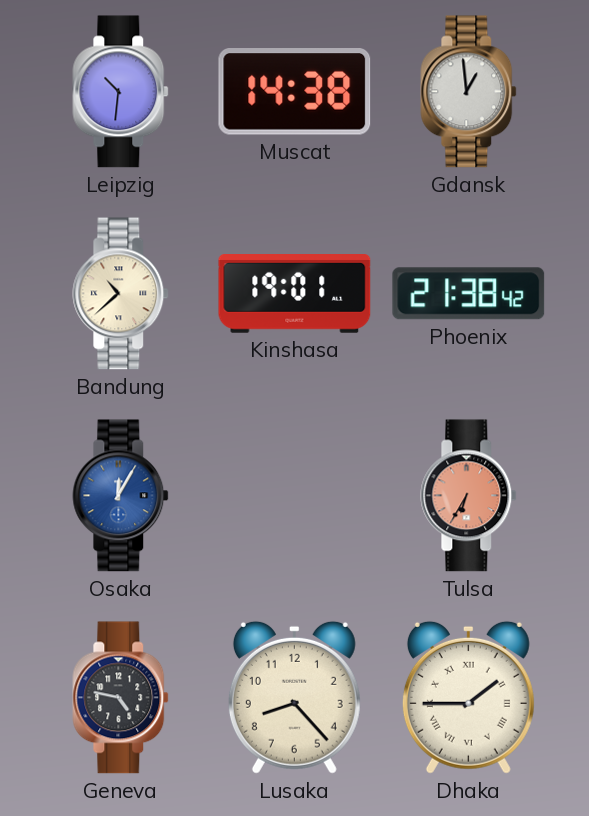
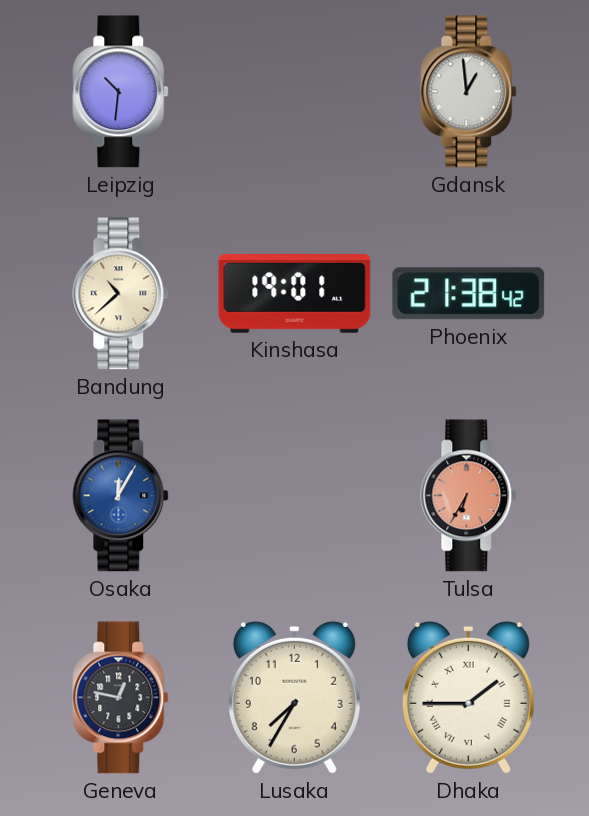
Muscat: 14:38 -> none (295, 92)
Geneva: 4:47 -> 12:47 (121, 698)
Lusaka: 8:23 -> 7:35 (294, 697)
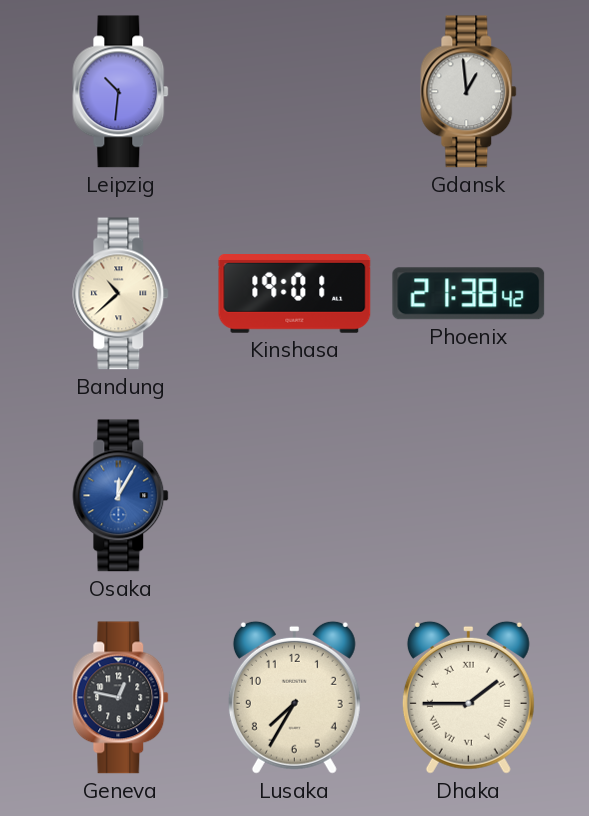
Tulsa: 6:35 -> none (469, 496)
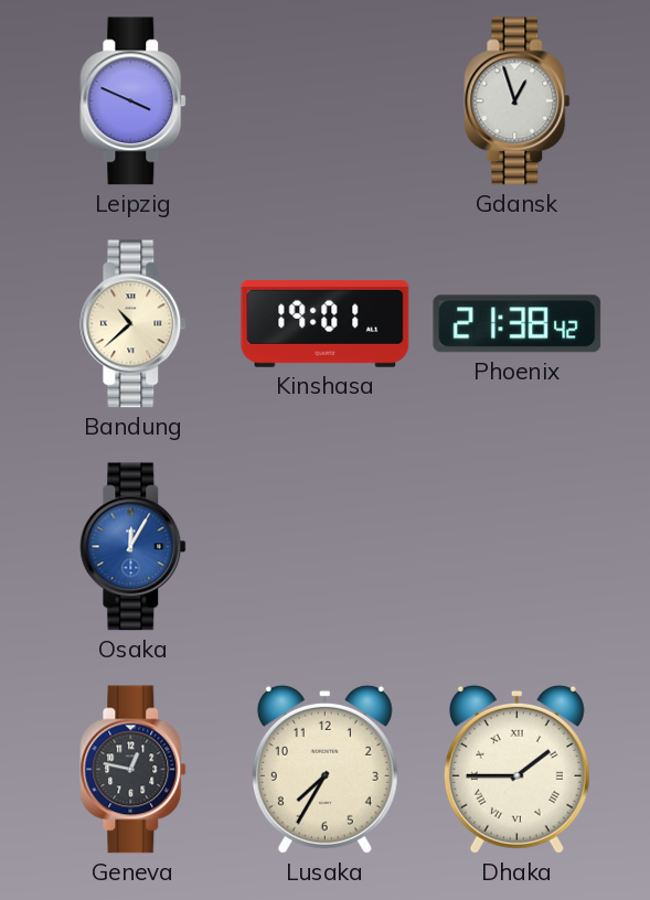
Leipzig: 10:31 -> 3:49 (134, 101)
Gdansk: 12:59 -> 12:57 (518, 101)
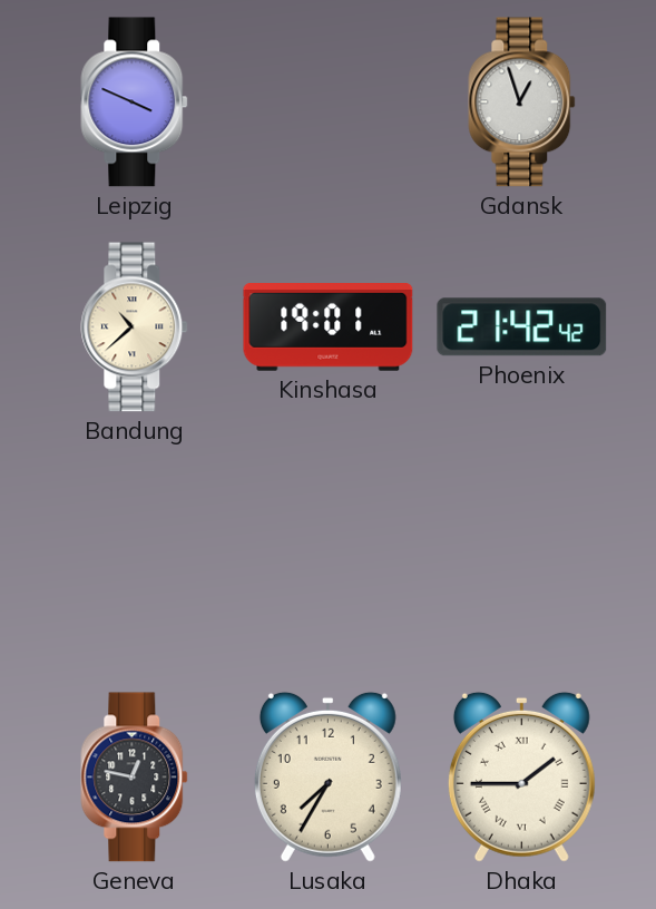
Phoenix: 21:38 -> 21:42 (522, 328)
Osaka: 12:05 -> none (134, 547)
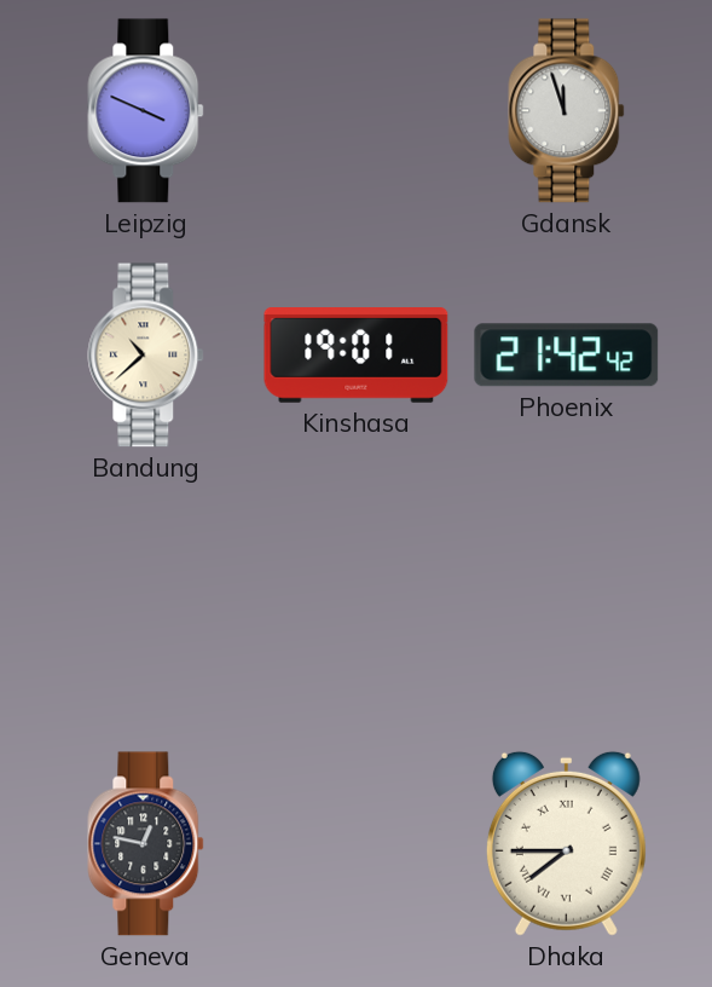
Gdansk: 12:57 -> 11:57 (567, 111)
Lusaka: 7:35 -> none (327, 776)
Dhaka: 1:45 -> 7:45 (566, 843)
